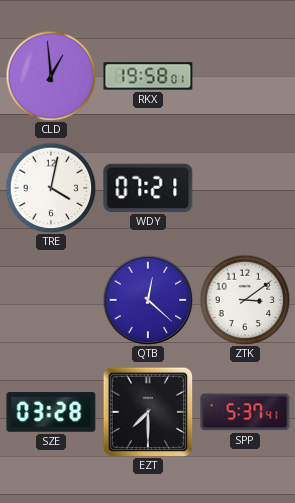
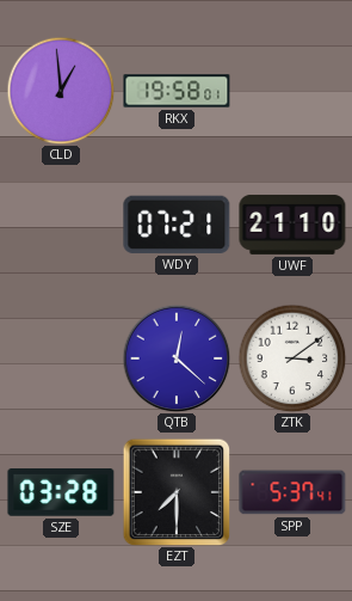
TRE: 4:02 -> none (51, 188)
UWF: none -> 21:10 (292, 225)
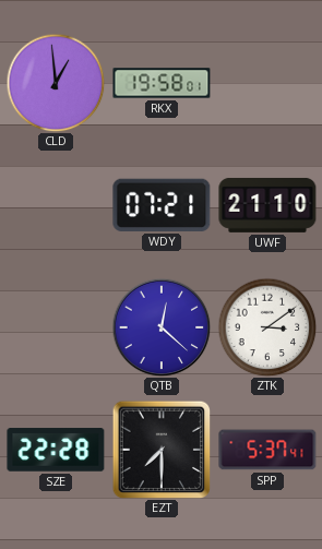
SZE: 03:28 -> 22:28 (56, 450)
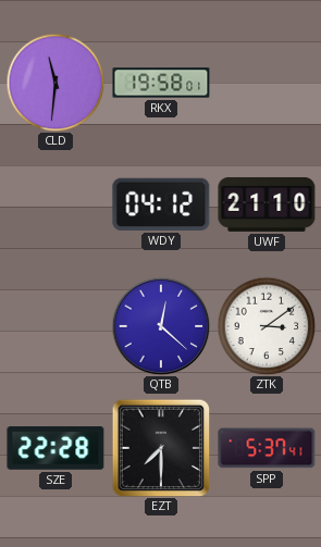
CLD: 12:59 -> 11:31 (55, 83)
WDY: 07:21 -> 04:12 (161, 204)
